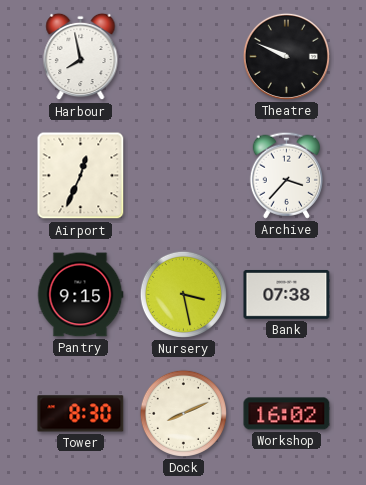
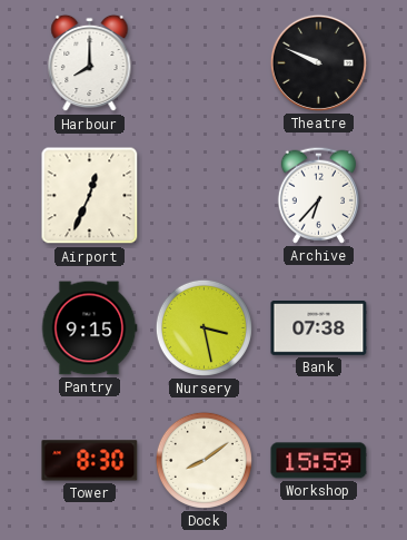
Harbour: 7:58 -> 8:00 (90, 63)
Archive: 3:37 -> 6:37 (318, 195)
Dock: 8:11 -> 8:09 (203, 460)
Workshop: 16:02 -> 15:59 (319, 461)
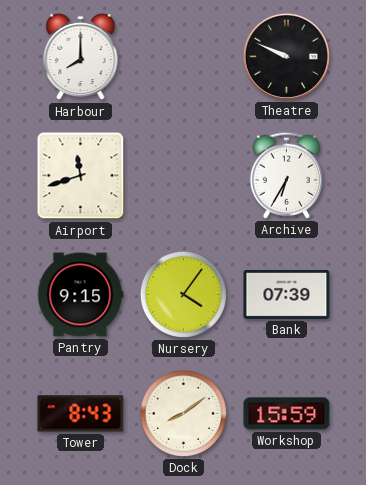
Airport: 12:34 -> 11:42 (81, 176)
Archive: 6:37 -> 6:35 (286, 175)
Nursery: 3:28 -> 4:06 (183, 294)
Bank: 07:38 -> 07:39 (287, 294)
Tower: 8:30 -> 8:43 (81, 414)
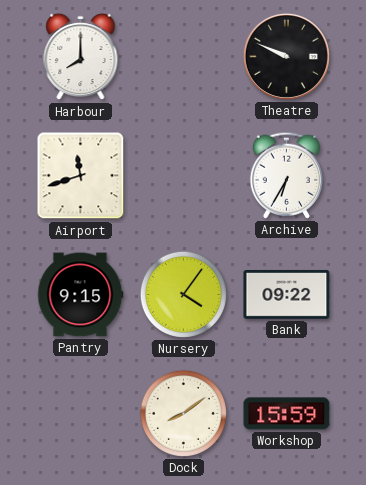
Bank: 07:39 -> 09:22 (287, 294)
Tower: 8:43 -> none (81, 414)
